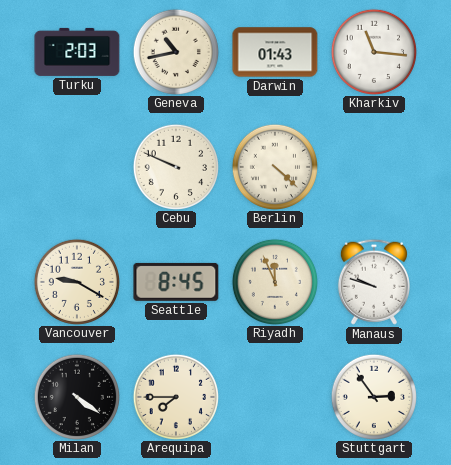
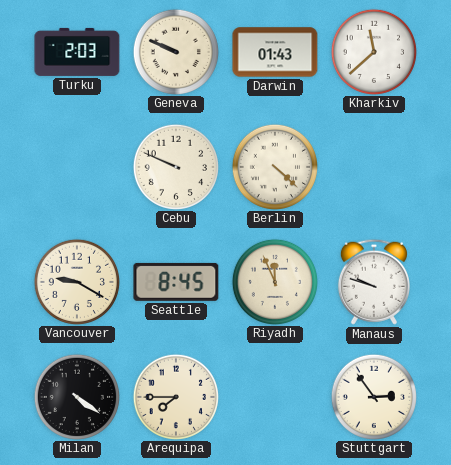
Geneva: 10:43 -> 9:49 (175, 51)
Kharkiv: 11:16 -> 11:38 (373, 51)
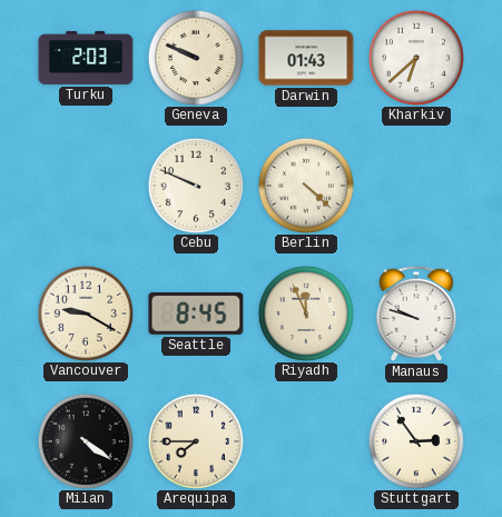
Kharkiv: 11:38 -> 6:38 (415, 57)
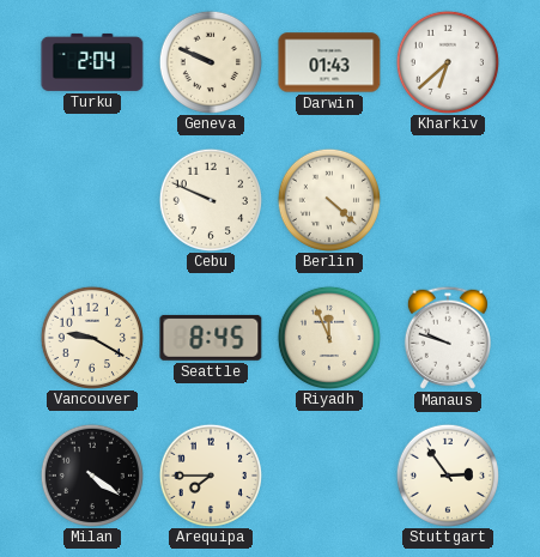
Turku: 2:03 -> 2:04 (92, 62)
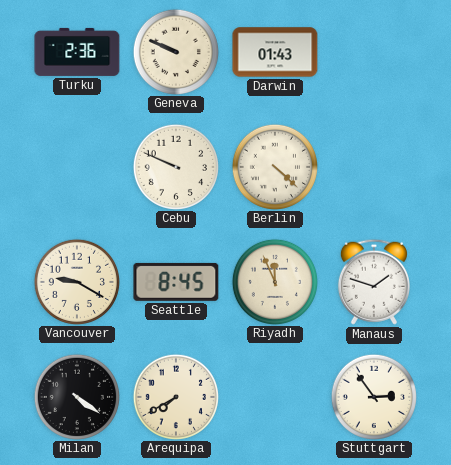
Turku: 2:04 -> 2:36 (77, 52)
Kharkiv: 6:38 -> none (447, 61)
Manaus: 9:48 -> 1:48 (374, 282)
Arequipa: 7:45 -> 7:40 (175, 396)
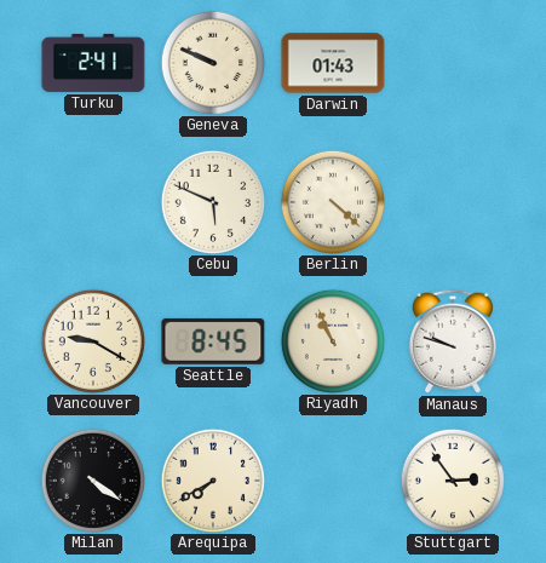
Turku: 2:36 -> 2:41 (93, 63)
Cebu: 9:49 -> 5:49 (212, 201)
Riyadh: 11:56 -> 10:56 (332, 340)
Manaus: 1:48 -> 9:48 (453, 341)
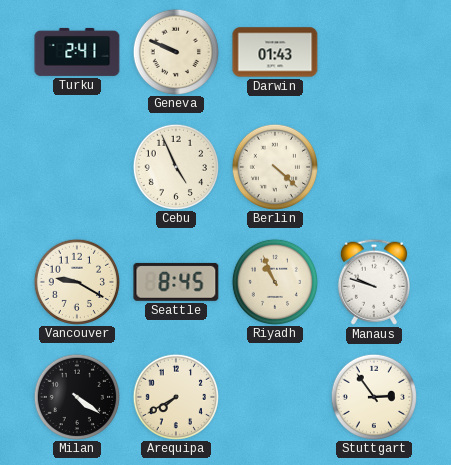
Cebu: 5:49 -> 4:56 (175, 166)
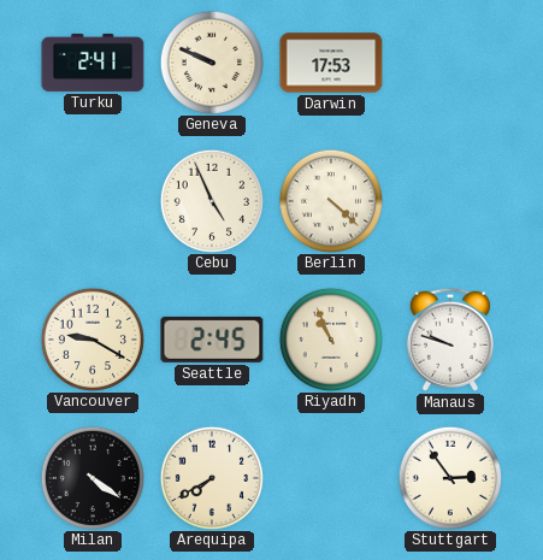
Darwin: 01:43 -> 17:53 (331, 63)
Seattle: 8:45 -> 2:45 (212, 340)
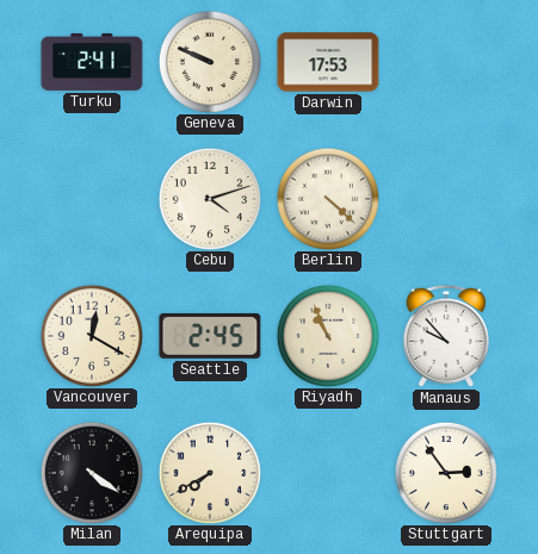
Cebu: 4:56 -> 4:12 (209, 198)
Vancouver: 9:20 -> 12:20 (91, 335)
Manaus: 9:48 -> 9:53 (446, 336)
